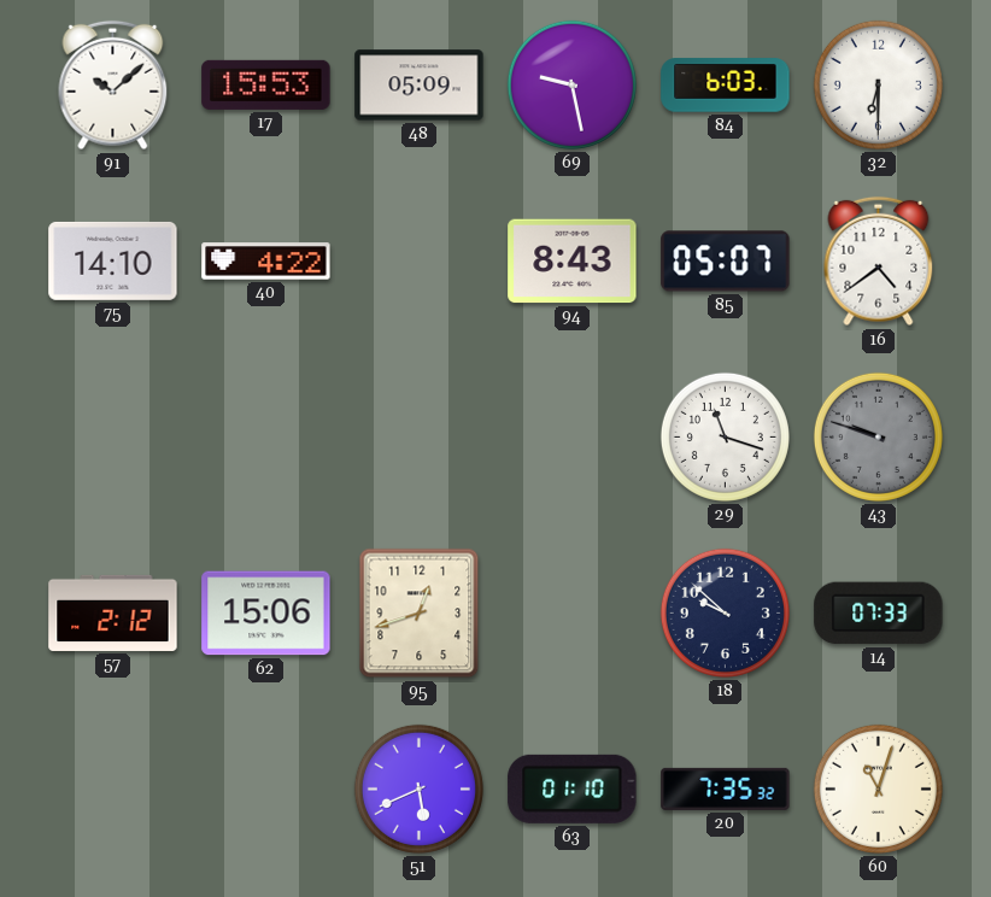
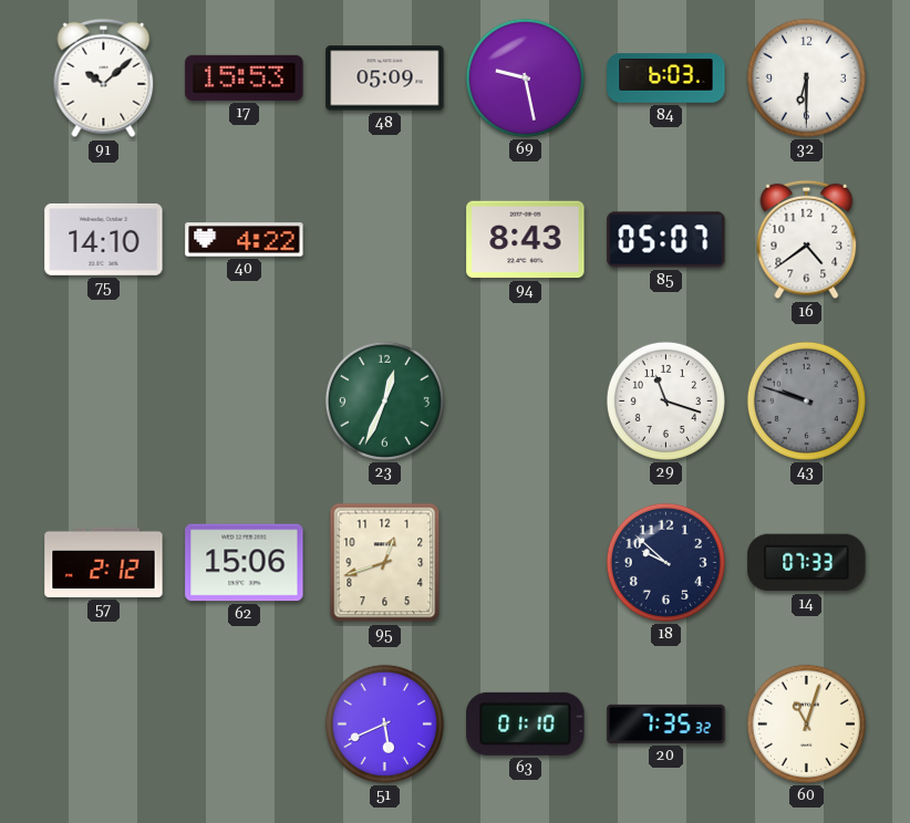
23: none -> 12:34 (384, 400)
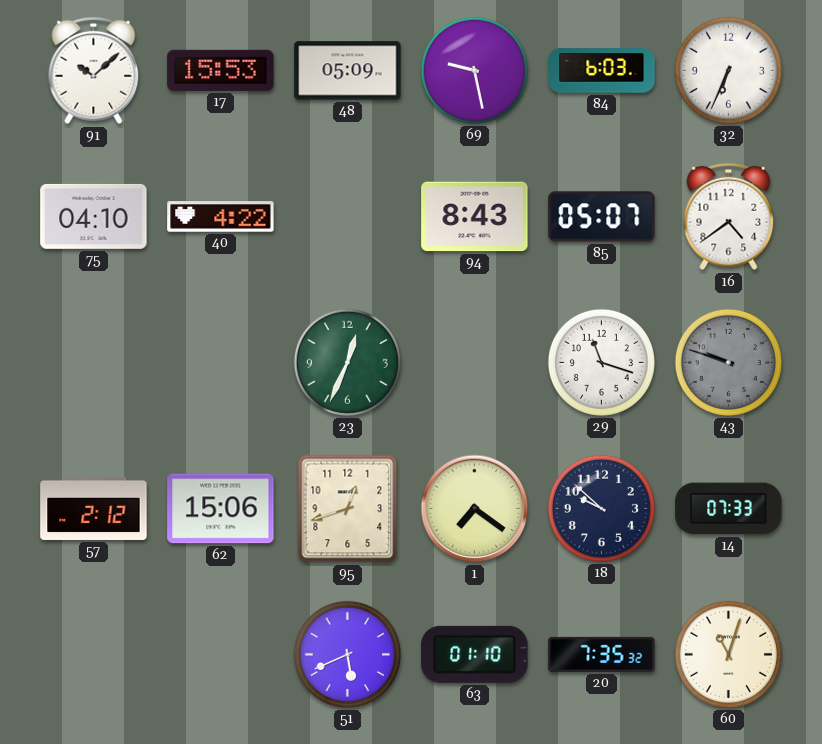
32: 6:30 -> 6:34 (728, 70)
75: 14:10 -> 04:10 (94, 216)
1: none -> 7:21 (475, 509)
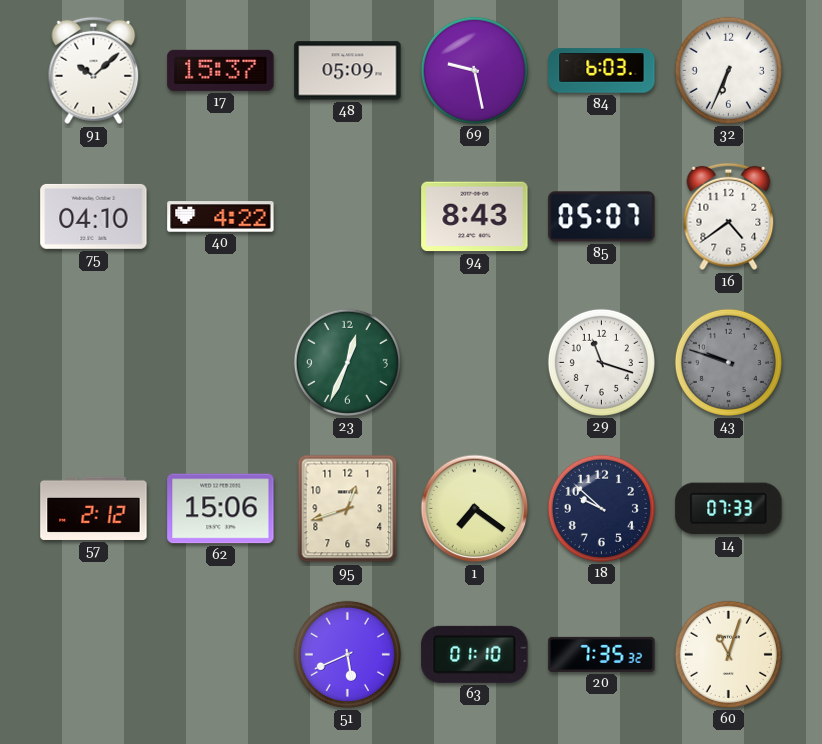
17: 15:53 -> 15:37 (221, 70)
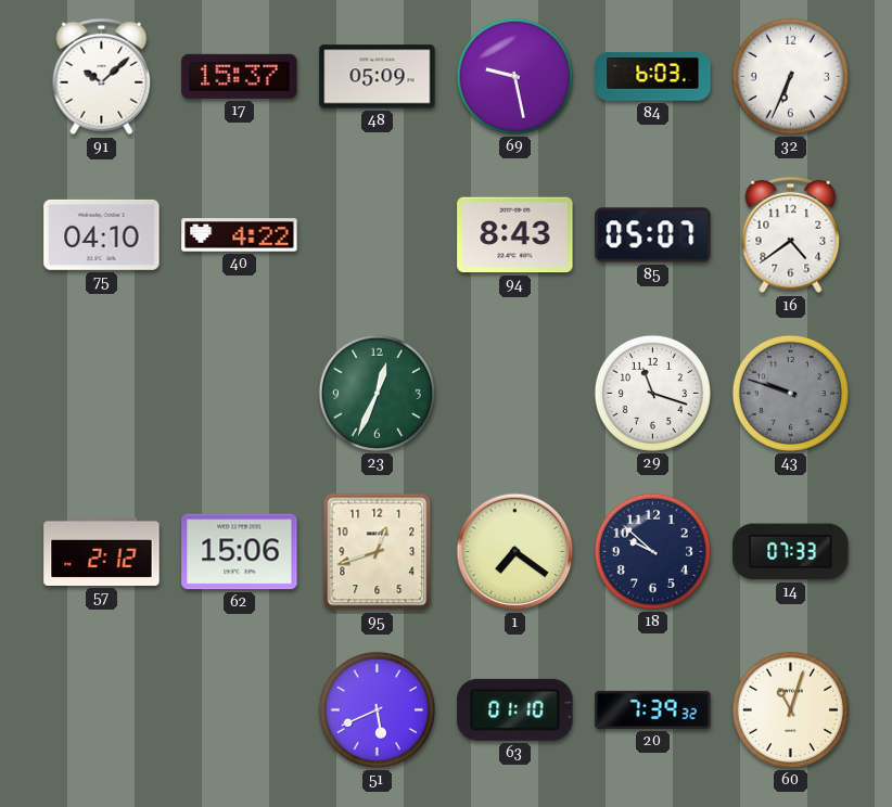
20: 7:35 -> 7:39 (653, 709)
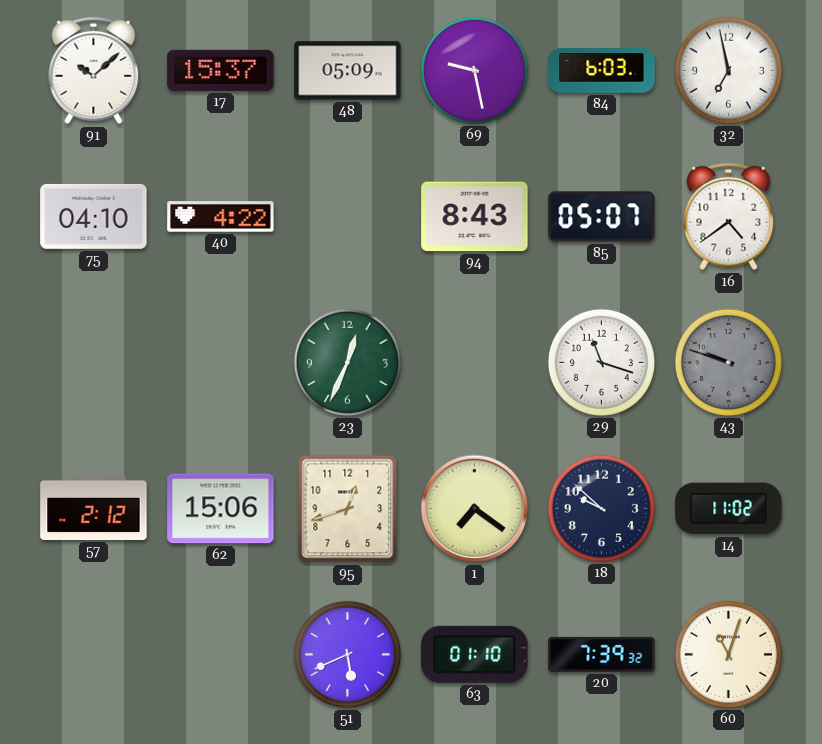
32: 6:34 -> 6:58 (728, 70)
14: 07:33 -> 11:02 (729, 509)
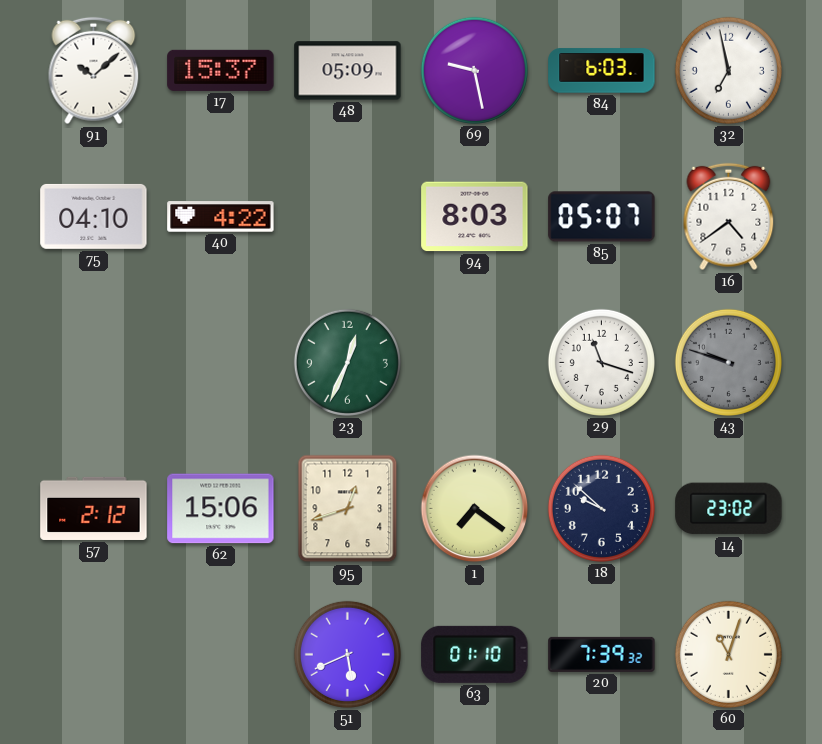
94: 8:43 -> 8:03 (475, 217)
14: 11:02 -> 23:02 (729, 509)
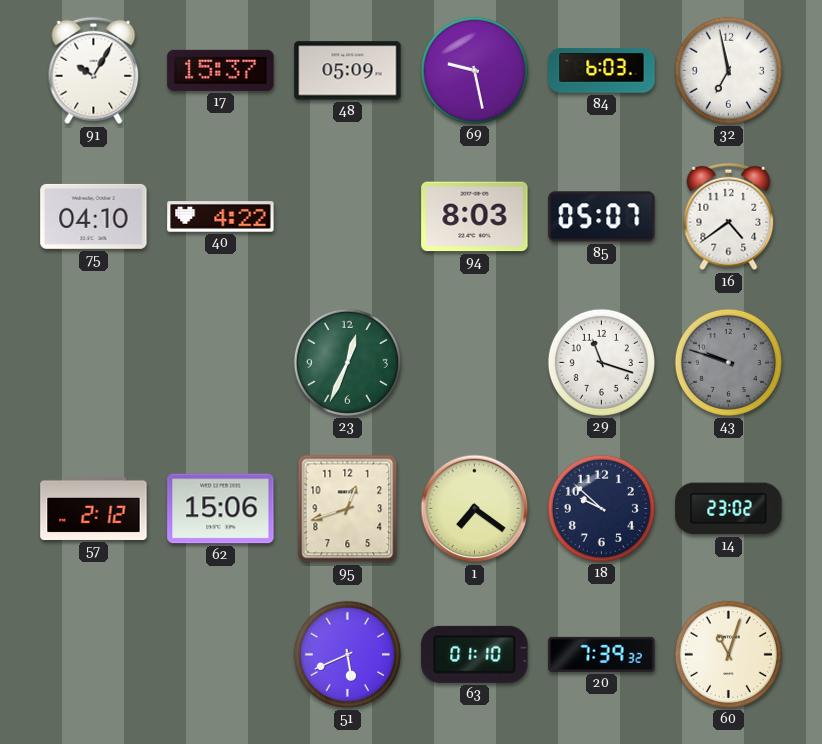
91: 10:08 -> 10:05 (94, 71)
